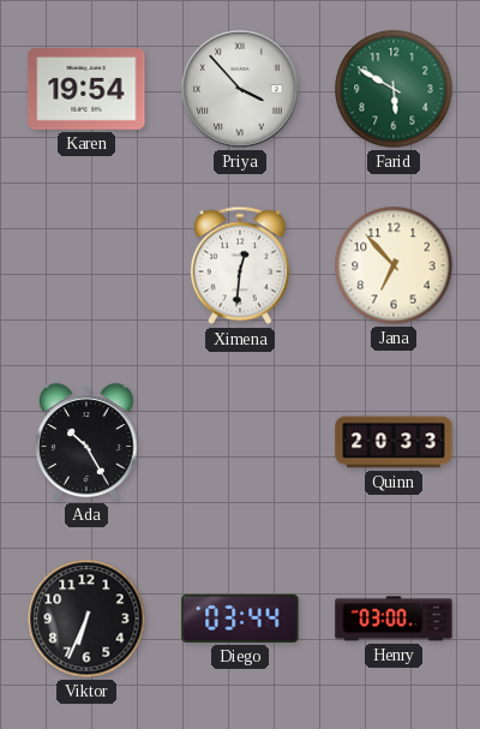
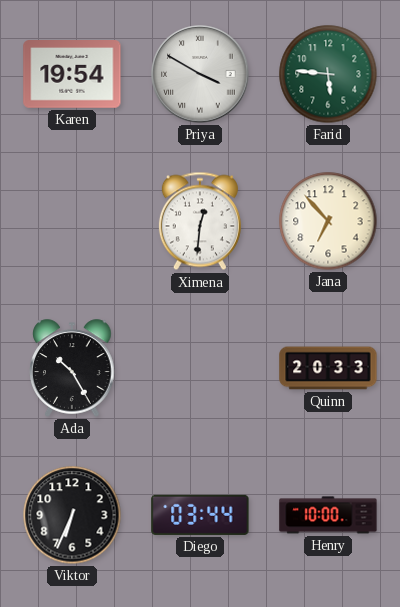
Priya: 3:53 -> 3:50 (200, 74)
Farid: 5:50 -> 5:46 (328, 74)
Henry: 03:00 -> 10:00 (328, 515)
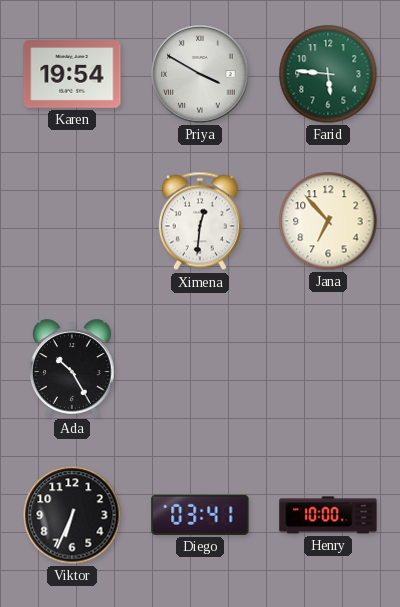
Quinn: 20:33 -> none (328, 368)
Diego: 03:44 -> 03:41 (200, 515)
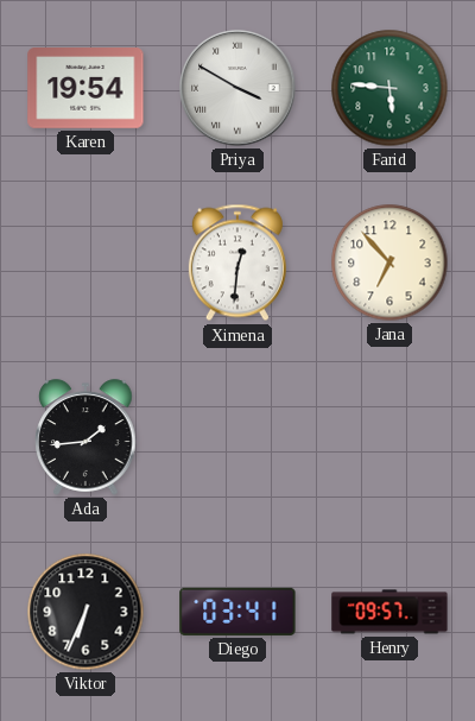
Ada: 10:25 -> 1:44 (85, 437)
Henry: 10:00 -> 09:57 (389, 612)
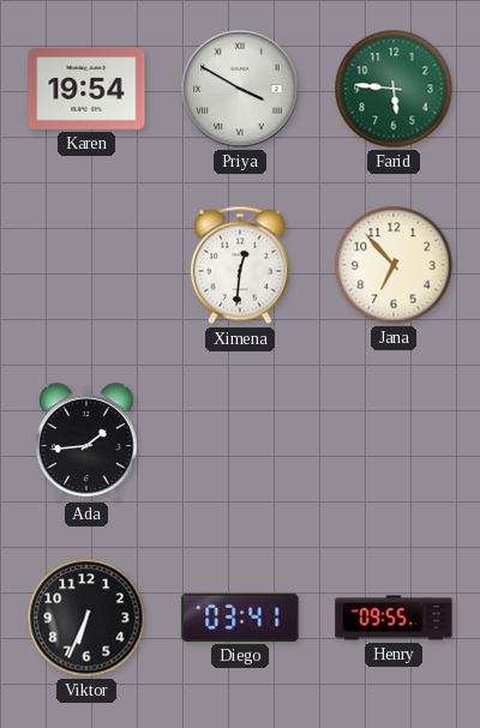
Henry: 09:57 -> 09:55 (394, 618)
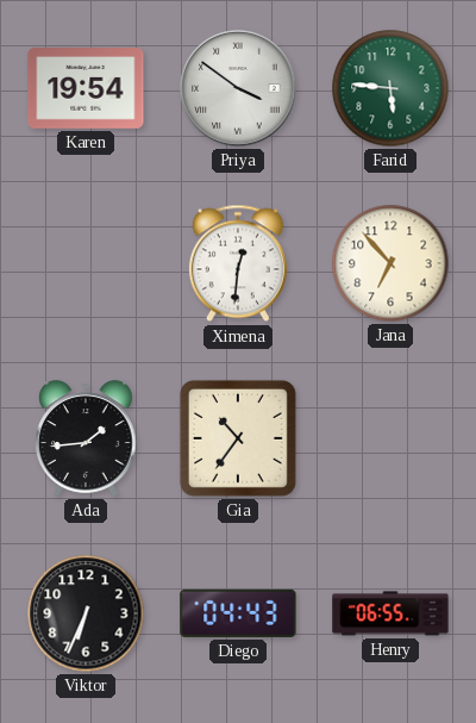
Priya: 3:50 -> 3:51 (238, 88)
Gia: none -> 10:36 (238, 438)
Diego: 03:41 -> 04:43 (238, 613)
Henry: 09:55 -> 06:55 (390, 613)
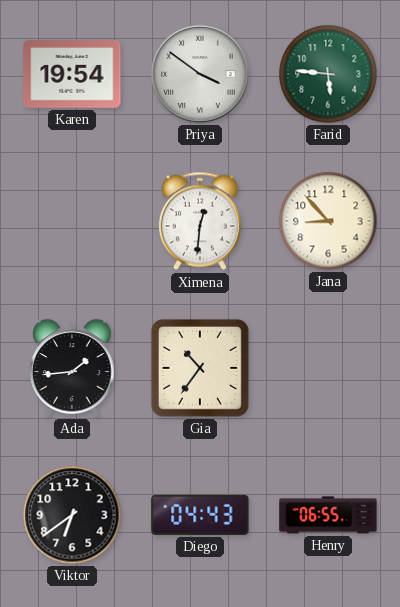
Jana: 6:53 -> 8:53 (328, 221)
Viktor: 6:34 -> 6:39 (72, 515)
